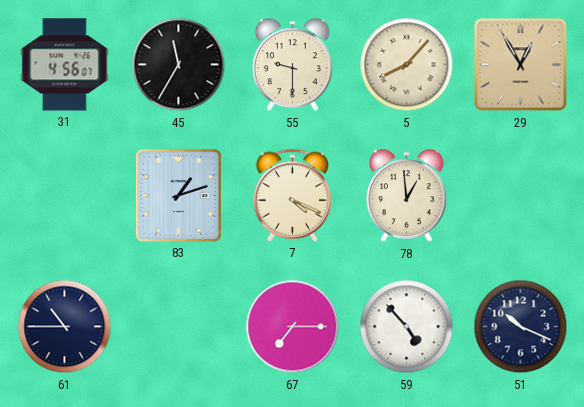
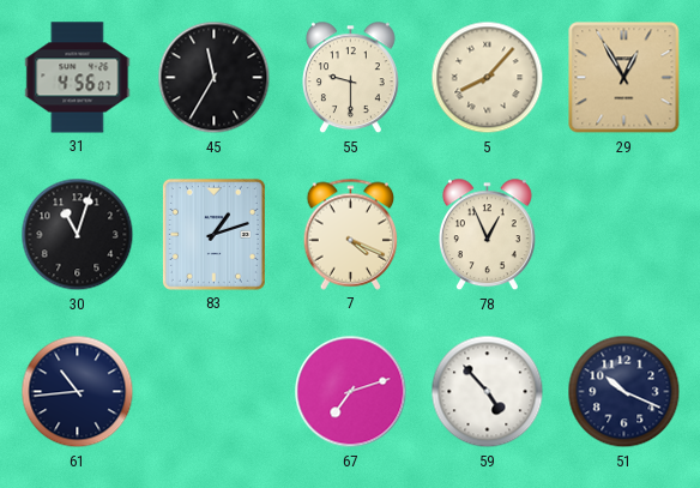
30: none -> 11:03 (78, 235)
78: 12:59 -> 12:56 (487, 235)
61: 10:45 -> 10:44 (78, 392)
67: 7:15 -> 7:12 (351, 392)
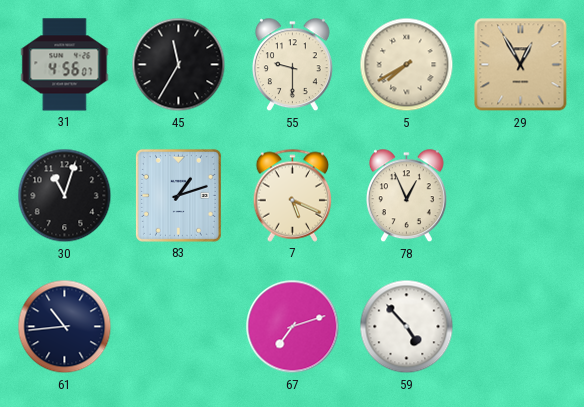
5: 8:07 -> 7:40 (407, 65)
7: 4:19 -> 5:19 (293, 195)
51: 10:19 -> none (624, 392)
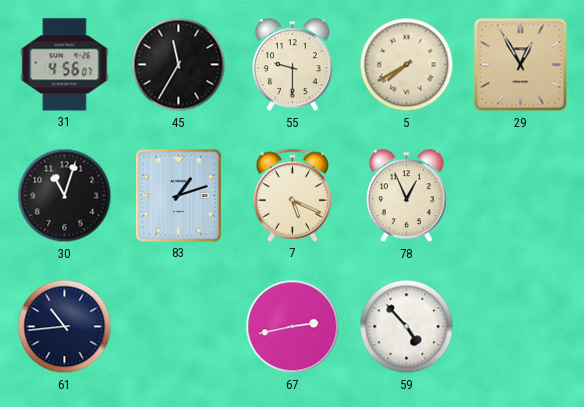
67: 7:12 -> 2:43 (293, 327)
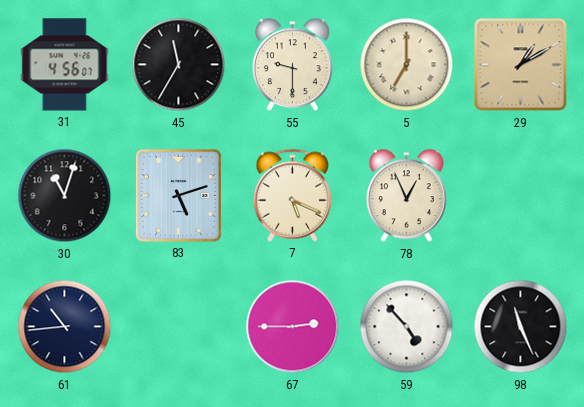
5: 7:40 -> 7:00 (407, 65)
29: 12:55 -> 1:10 (521, 65)
83: 1:12 -> 5:12 (178, 195)
67: 2:43 -> 2:45 (293, 327)
98: none -> 11:26 (521, 327)
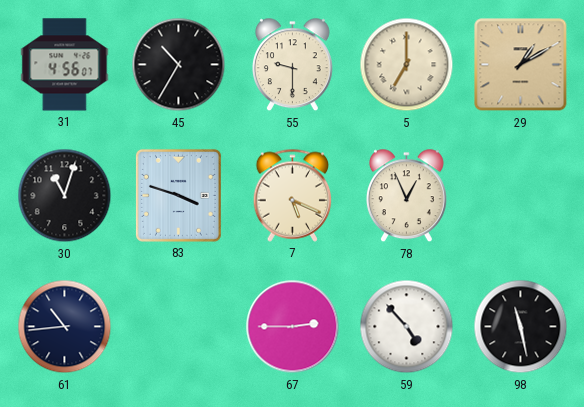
45: 11:35 -> 10:35 (179, 65)
83: 5:12 -> 3:48 (178, 195)
98: 11:26 -> 11:28 (521, 327)
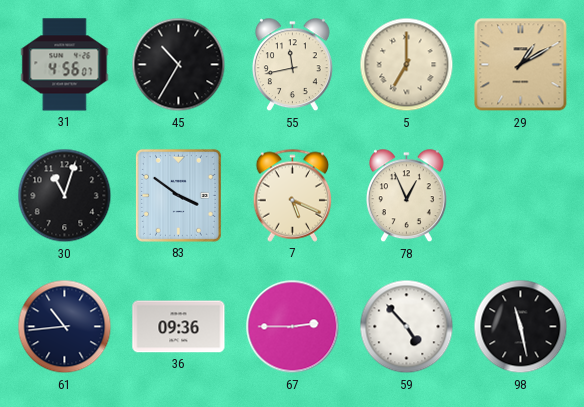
55: 9:30 -> 11:43 (292, 65)
83: 3:48 -> 3:51 (178, 195)
36: none -> 09:36 (179, 327)
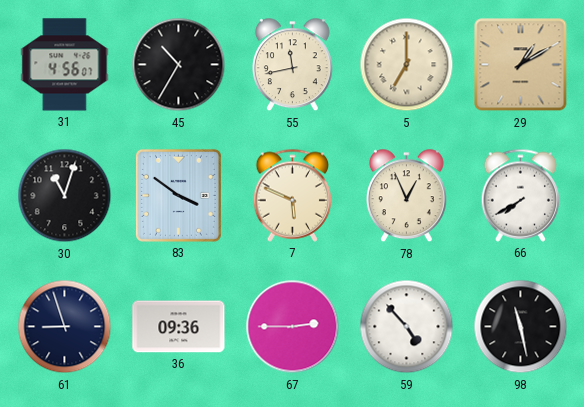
7: 5:19 -> 5:49 (293, 195)
66: none -> 7:40 (521, 195)
61: 10:44 -> 8:57 (65, 327)
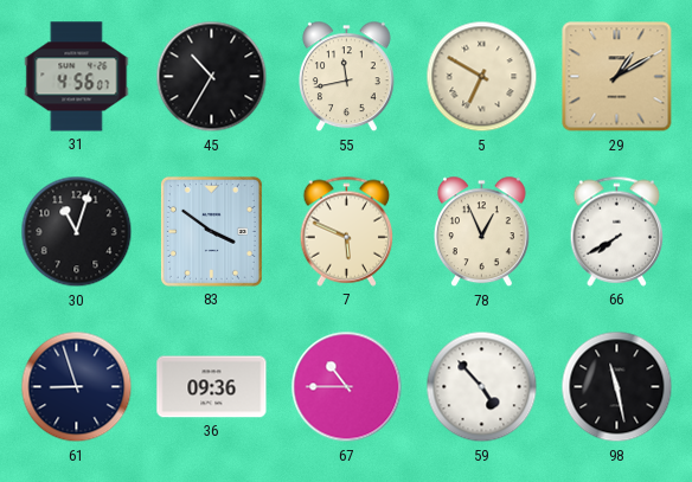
5: 7:00 -> 6:50 (482, 77)
67: 2:45 -> 10:45 (347, 387)
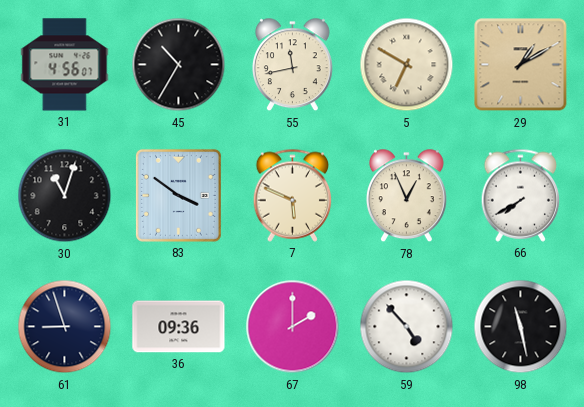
67: 10:45 -> 2:00 (293, 327)
